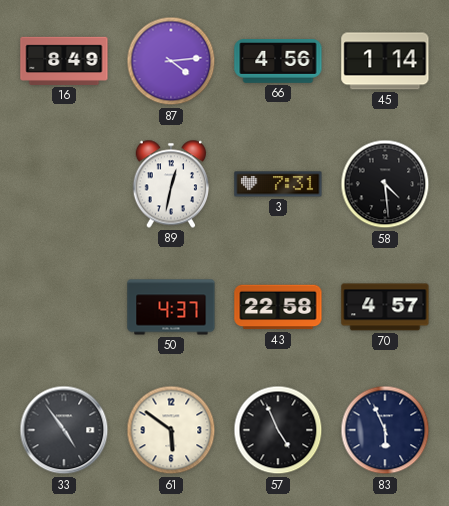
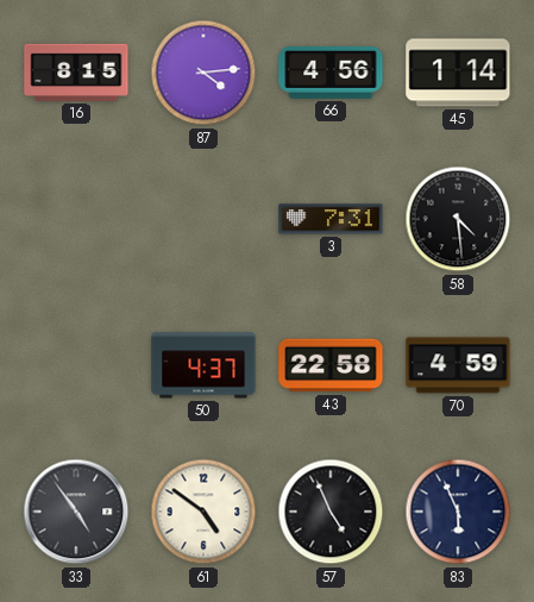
16: 8:49 -> 8:15 (76, 73)
89: 12:32 -> none (170, 184)
70: 4:57 -> 4:59 (458, 365)
61: 5:51 -> 4:51 (203, 512)
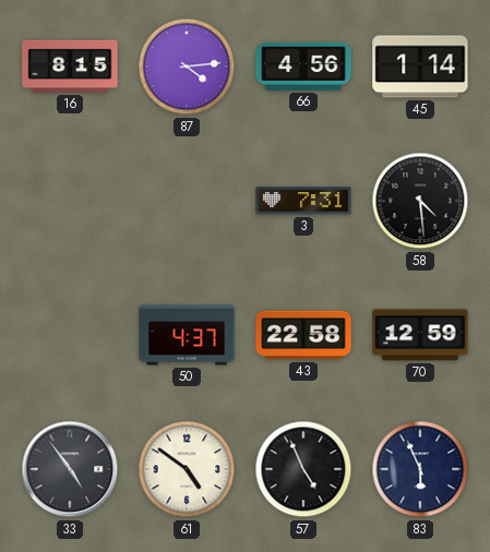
70: 4:59 -> 12:59 (420, 335)
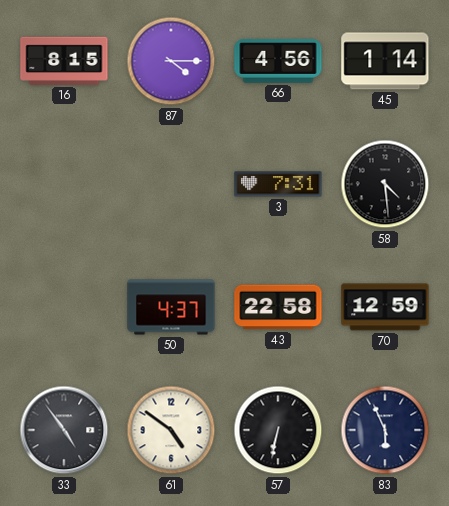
87: 4:14 -> 4:15 (171, 61)
57: 4:56 -> 6:32 (278, 430)
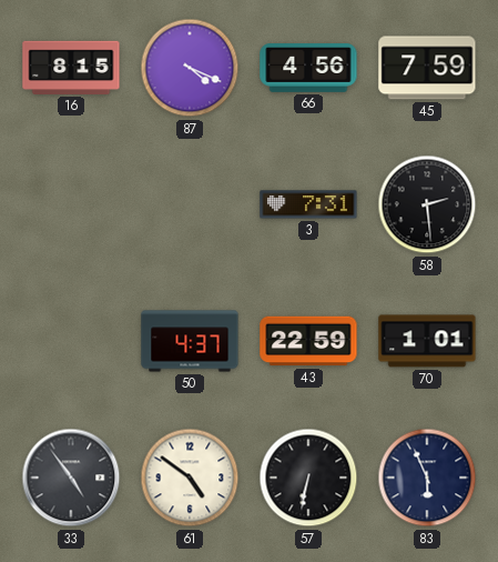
87: 4:15 -> 4:19 (190, 68)
45: 1:14 -> 7:59 (427, 68)
58: 4:29 -> 2:29 (427, 204)
43: 22:58 -> 22:59 (308, 341)
70: 12:59 -> 1:01 (427, 341)
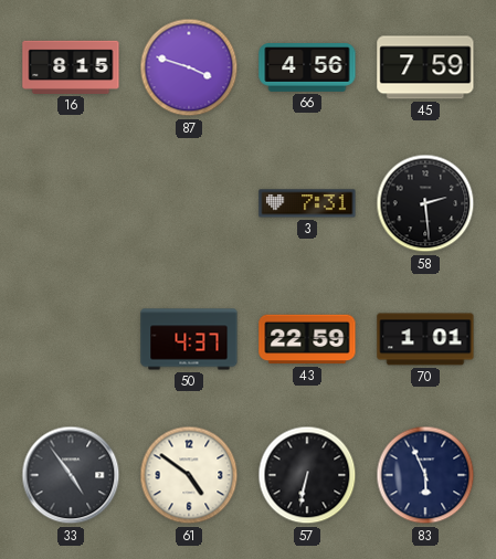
87: 4:19 -> 3:48 (189, 67)
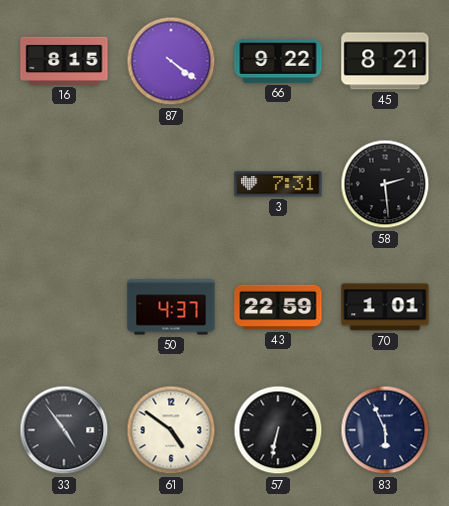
87: 3:48 -> 4:21 (171, 61)
66: 4:56 -> 9:22 (278, 62)
45: 7:59 -> 8:21 (385, 61)
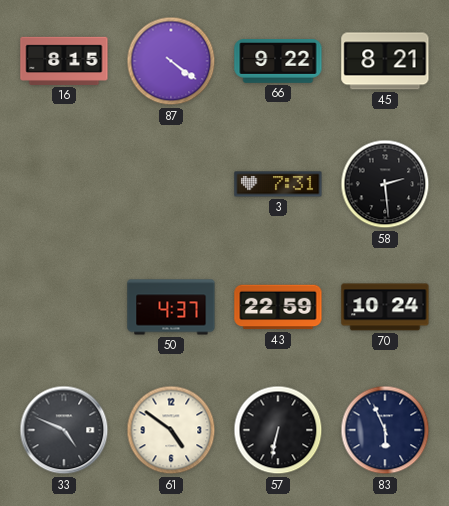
70: 1:01 -> 10:24 (385, 307)
33: 4:54 -> 4:49 (64, 430)
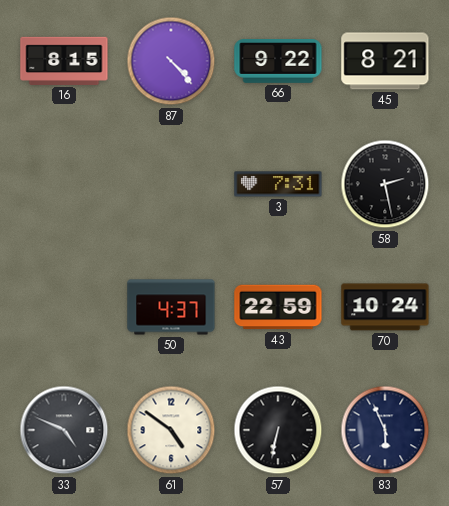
87: 4:21 -> 4:23 (171, 61)
58: 2:29 -> 2:28 (385, 184)
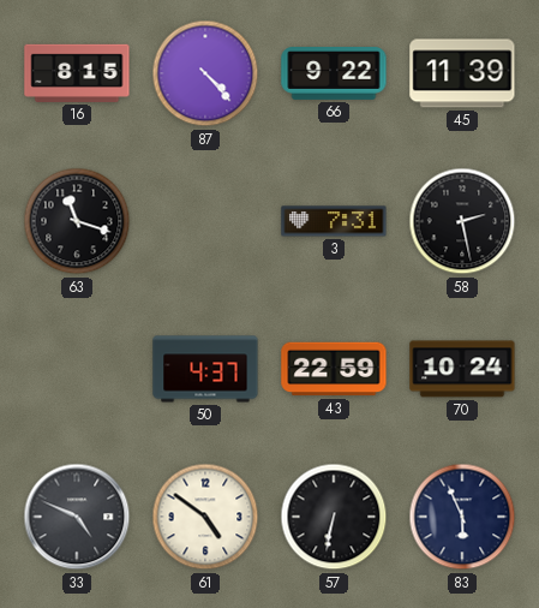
45: 8:21 -> 11:39 (462, 73)
63: none -> 11:18 (77, 221)
